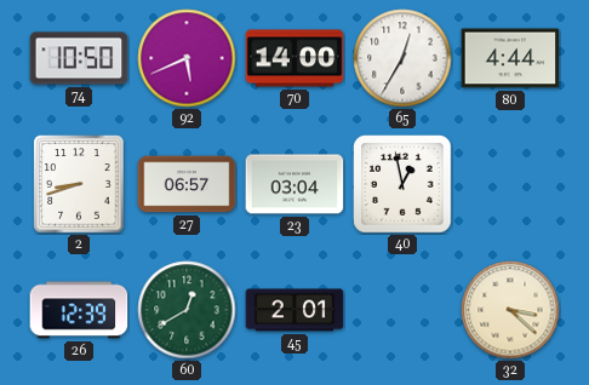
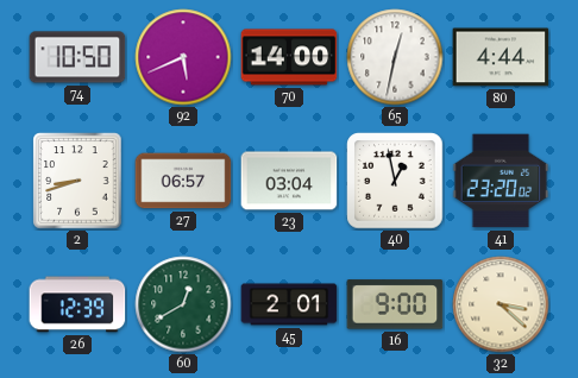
65: 12:35 -> 12:32 (395, 57)
41: none -> 23:20 (501, 181)
16: none -> 9:00 (395, 304)
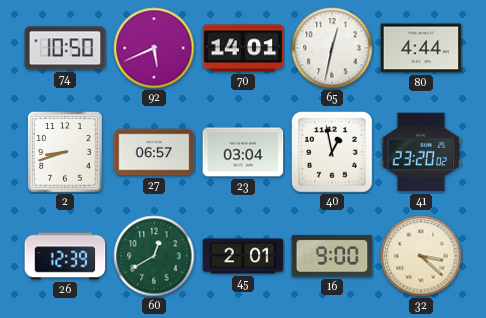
70: 14:00 -> 14:01 (243, 48)
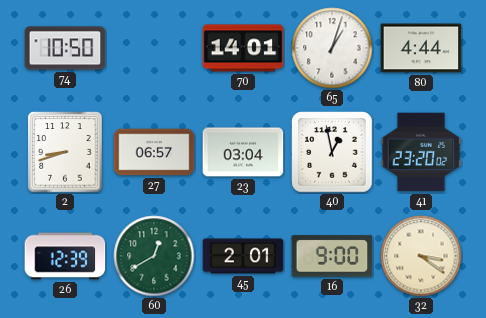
92: 5:41 -> none (154, 48)
65: 12:32 -> 1:03 (332, 48)
32: 3:22 -> 3:21 (421, 256)
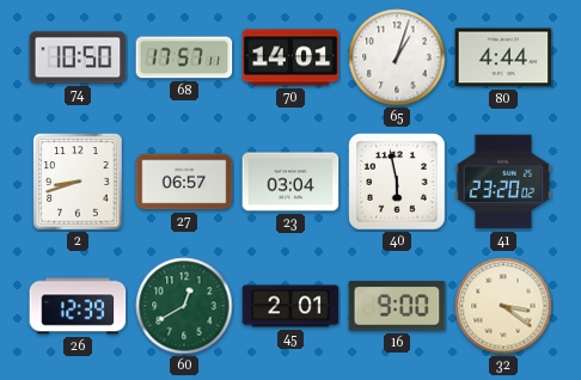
68: none -> 17:57 (184, 57)
40: 12:58 -> 5:58 (397, 182)
